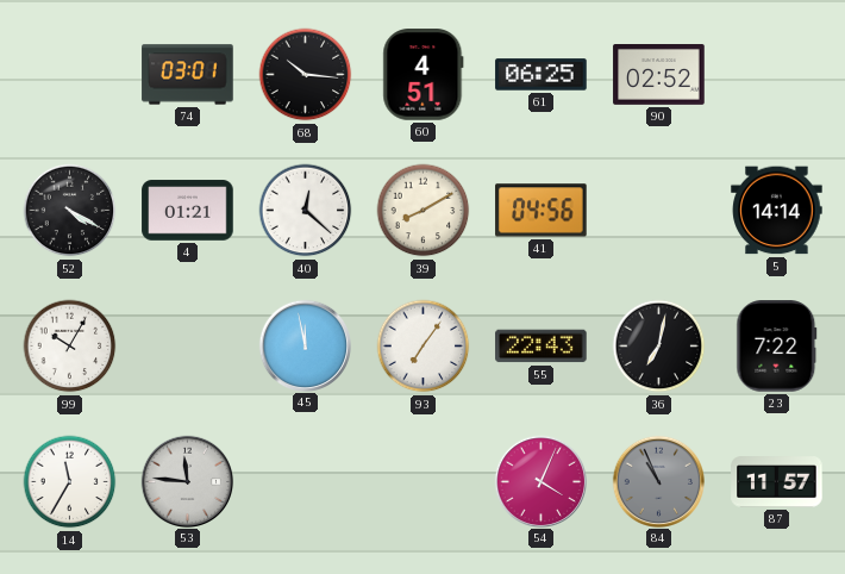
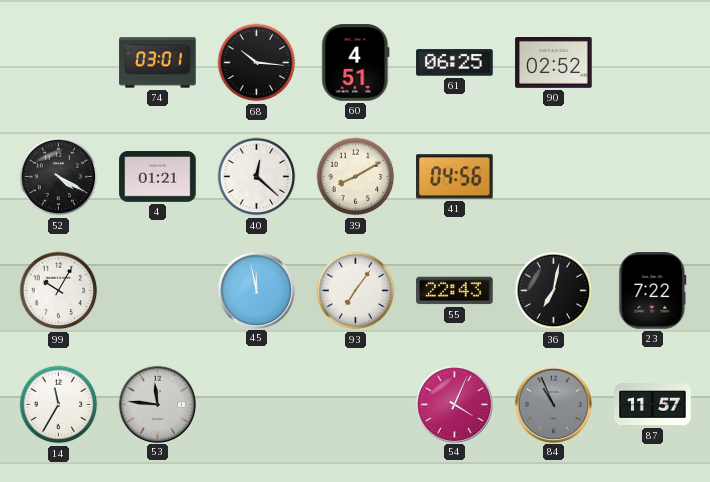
5: 14:14 -> none (777, 211)
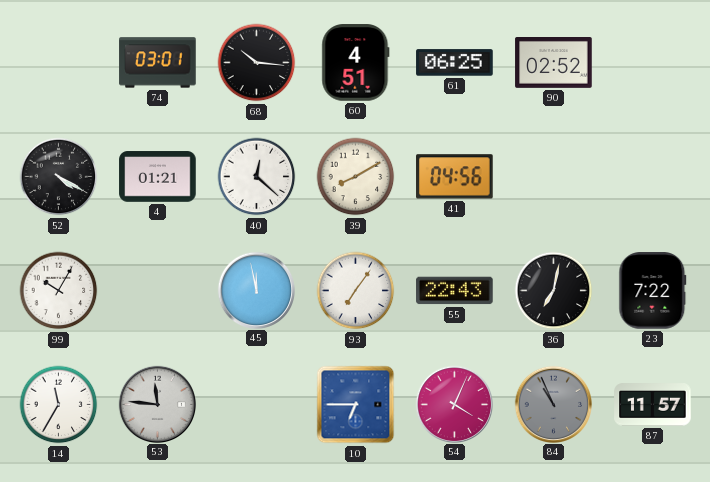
10: none -> 6:45 (356, 405)
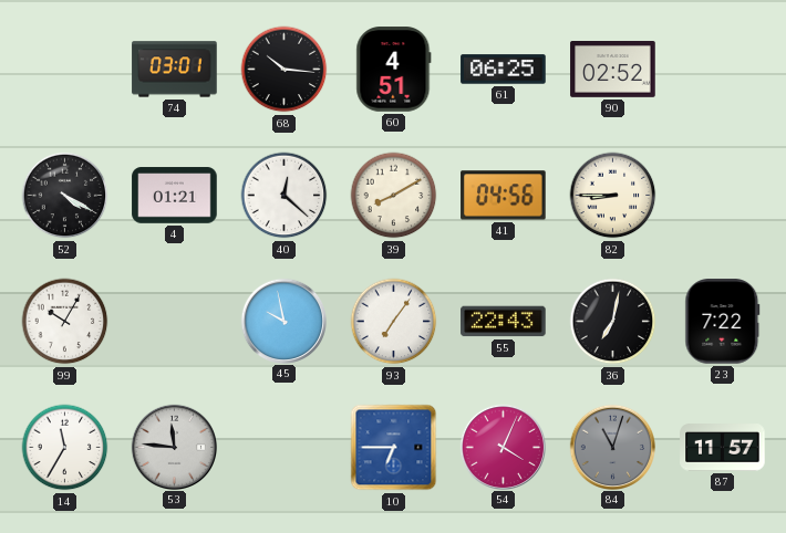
82: none -> 8:45 (613, 196)
45: 11:58 -> 9:58 (283, 321)
84: 10:56 -> 11:03 (612, 447)
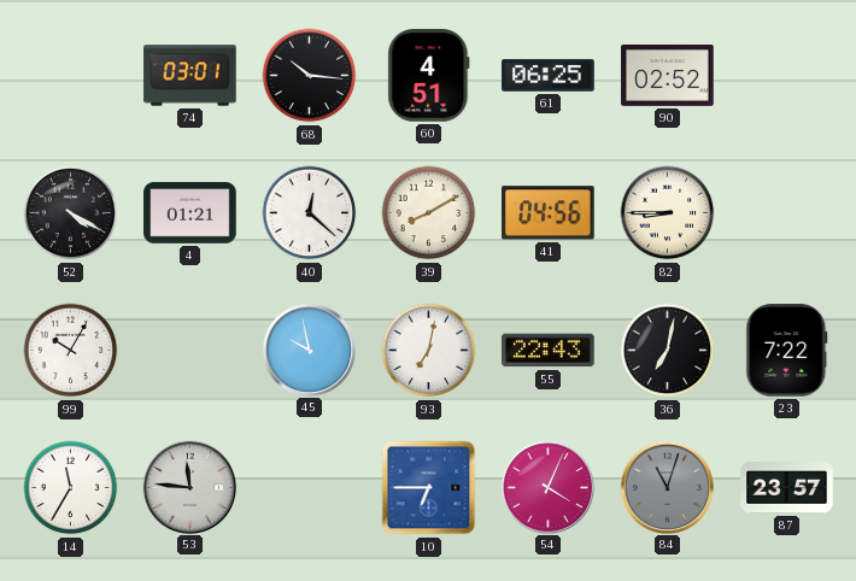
93: 7:06 -> 7:02 (429, 351)
87: 11:57 -> 23:57 (787, 488)
